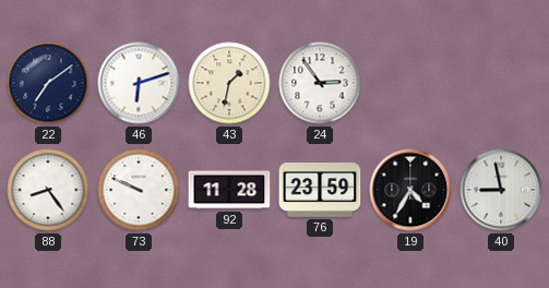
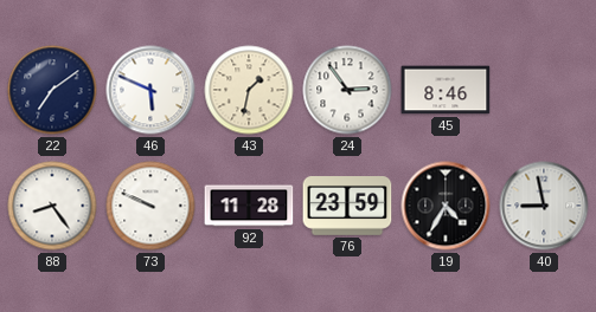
46: 6:12 -> 5:49 (150, 90)
45: none -> 8:46 (446, 90)
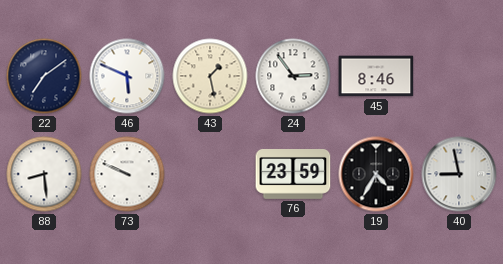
43: 1:32 -> 1:28 (210, 76)
88: 8:24 -> 8:29 (44, 174)
92: 11:28 -> none (249, 206)
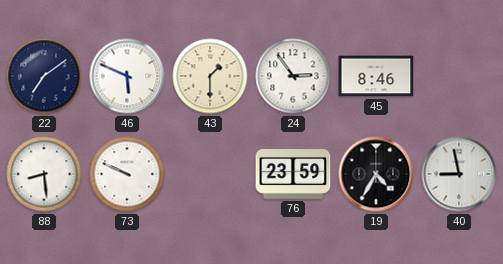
43: 1:28 -> 1:30 (210, 76)
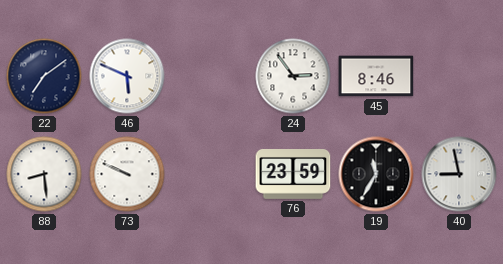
43: 1:30 -> none (210, 76)
19: 4:35 -> 11:35 (376, 174)
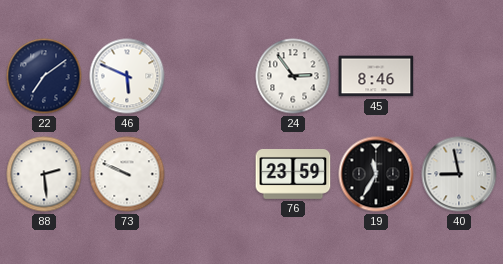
88: 8:29 -> 2:29 (44, 174)
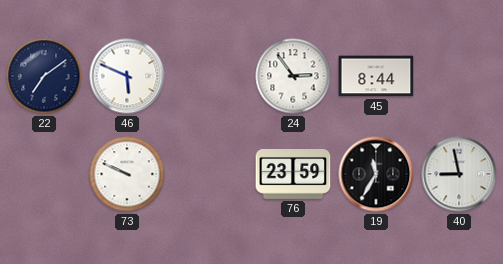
45: 8:46 -> 8:44 (376, 76)
88: 2:29 -> none (44, 174)
